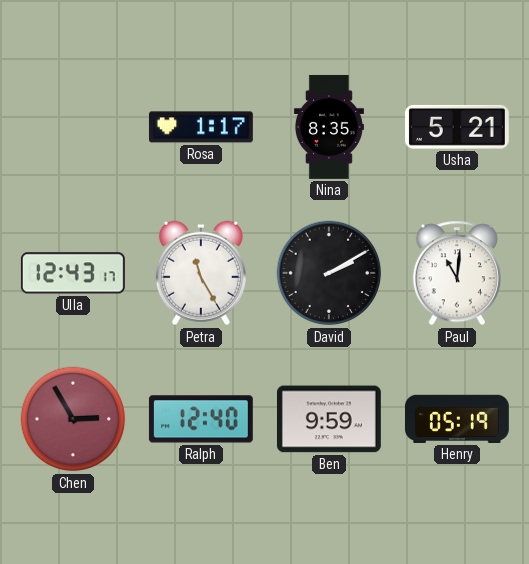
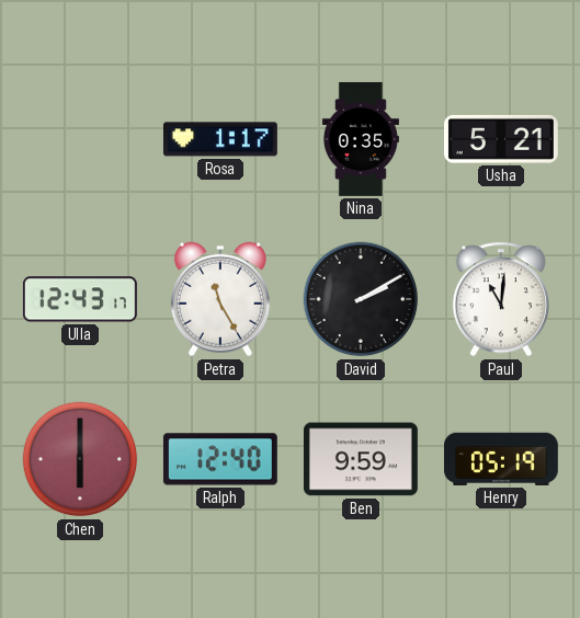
Nina: 8:35 -> 0:35 (361, 139)
Chen: 2:55 -> 6:00 (80, 459)
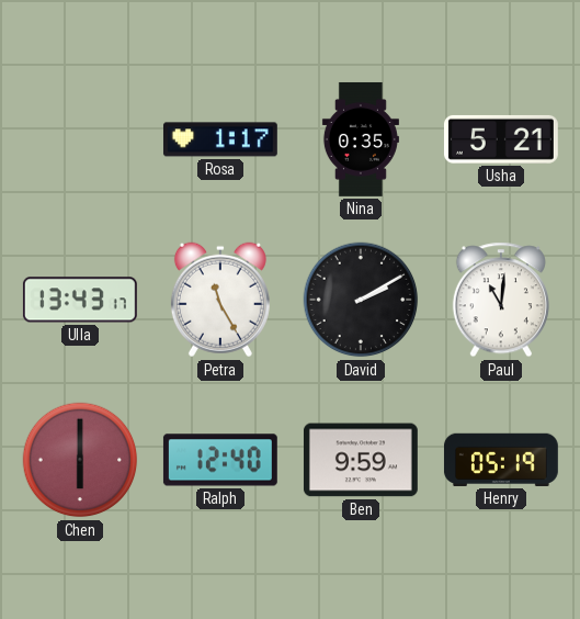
Ulla: 12:43 -> 13:43 (80, 300)
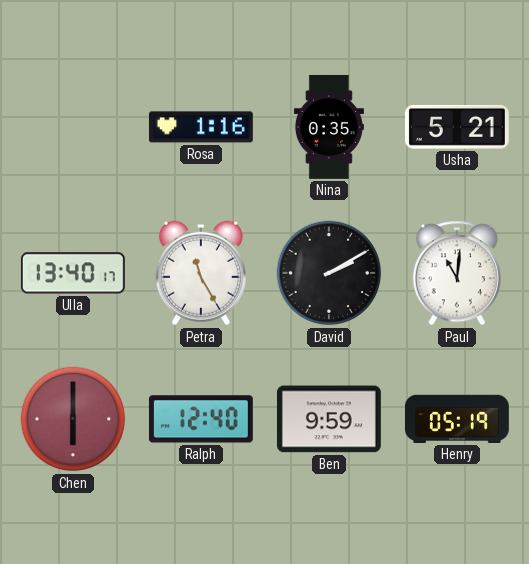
Rosa: 1:17 -> 1:16 (201, 127)
Ulla: 13:43 -> 13:40 (73, 273)
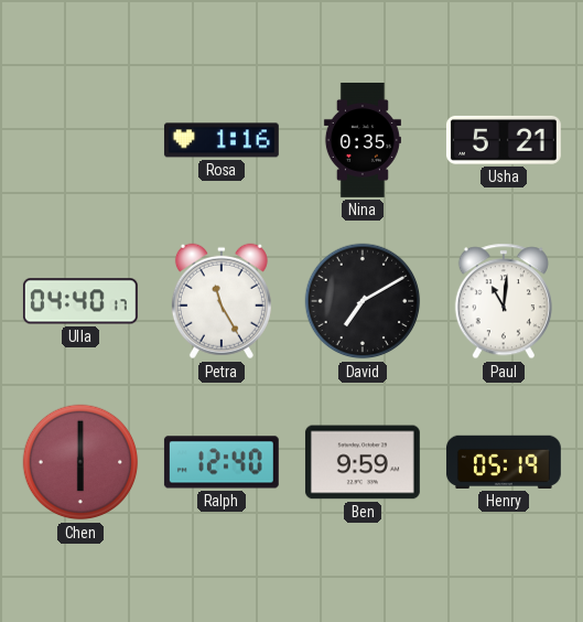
Ulla: 13:40 -> 04:40 (80, 301)
David: 2:10 -> 7:10 (363, 301)
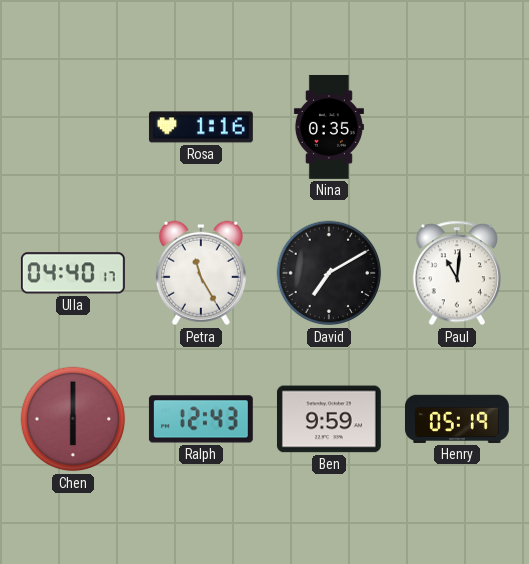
Usha: 5:21 -> none (504, 140)
Ralph: 12:40 -> 12:43 (201, 419)
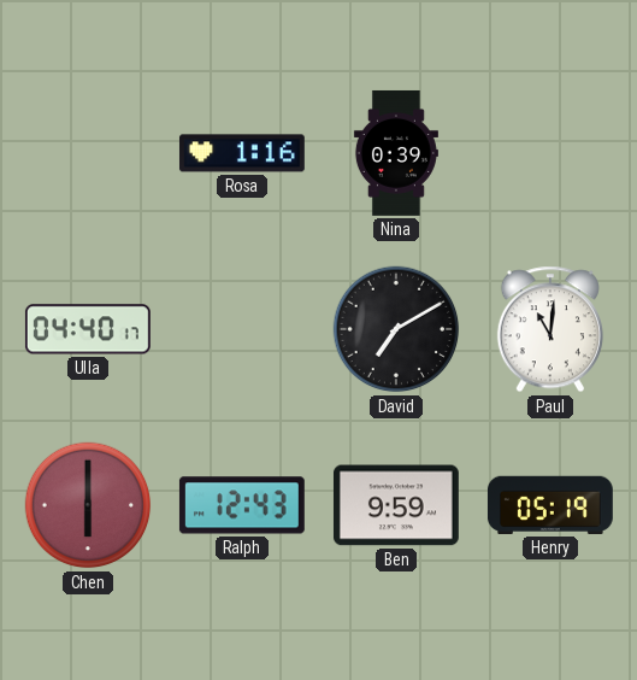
Nina: 0:35 -> 0:39 (396, 153)
Petra: 11:25 -> none (201, 273)
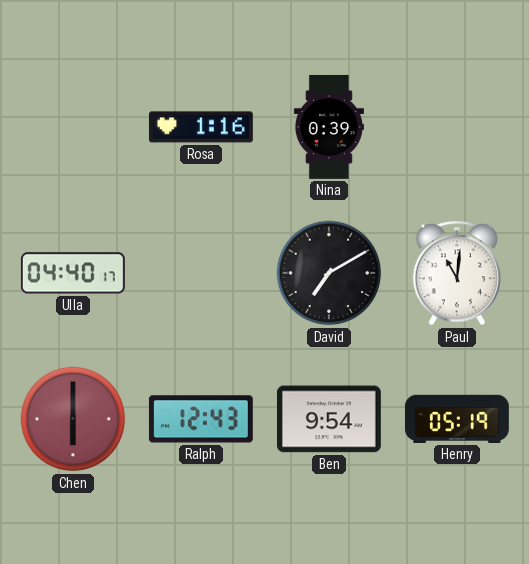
Ben: 9:59 -> 9:54 (329, 419)
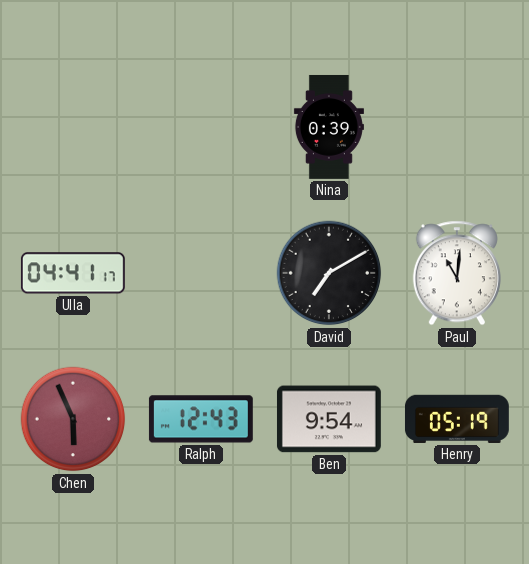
Rosa: 1:16 -> none (201, 127)
Ulla: 04:40 -> 04:41 (73, 273)
Chen: 6:00 -> 5:56 (73, 419)
